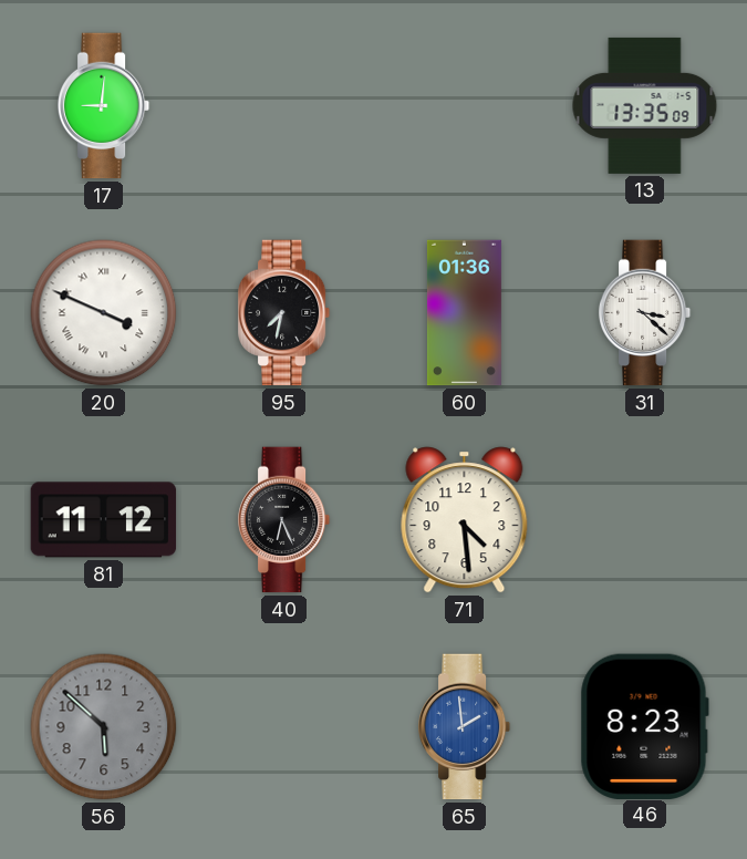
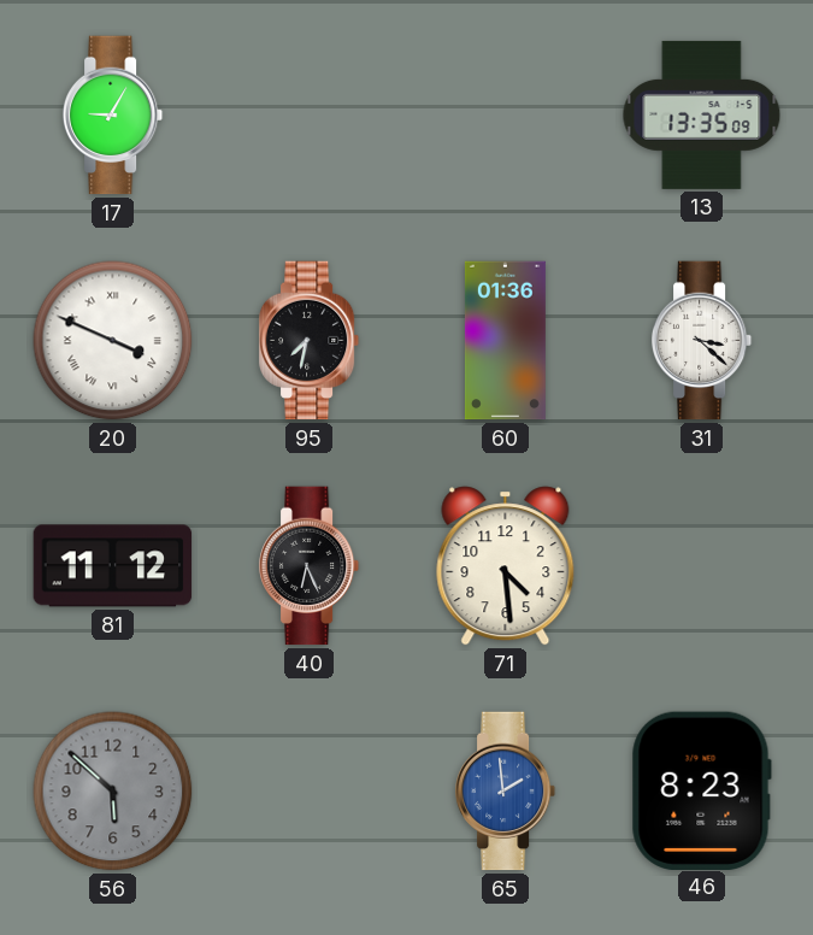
17: 9:01 -> 9:05 (113, 116)
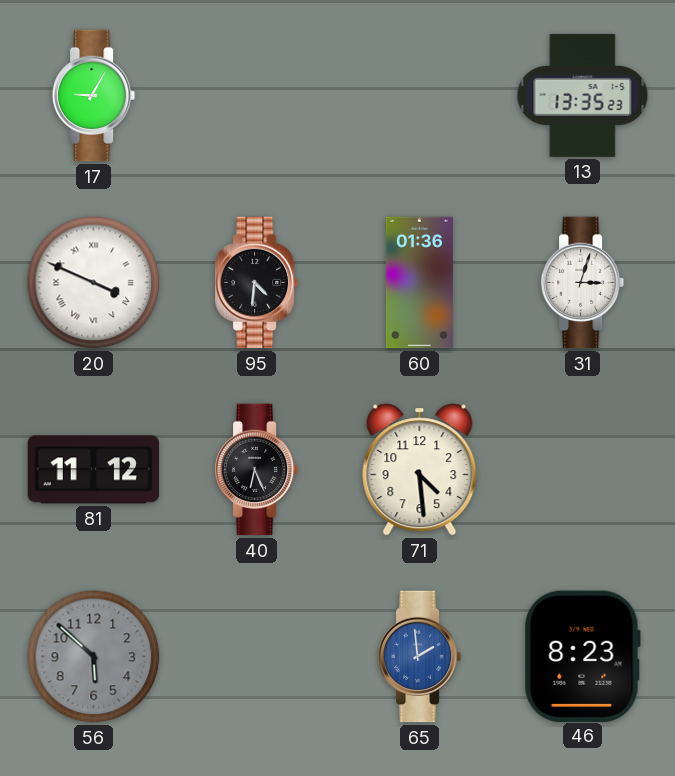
13: 13:35:09 -> 13:35:23 (583, 95)
95: 7:32 -> 4:31 (257, 283)
31: 3:22 -> 3:03 (583, 283)
